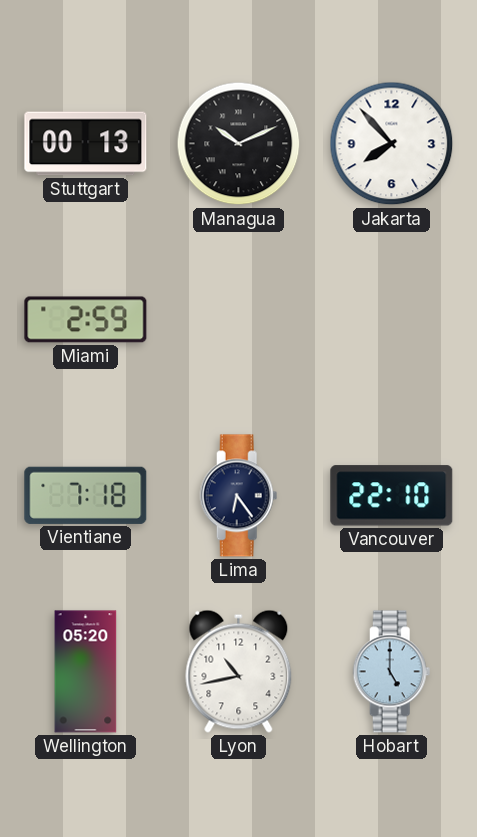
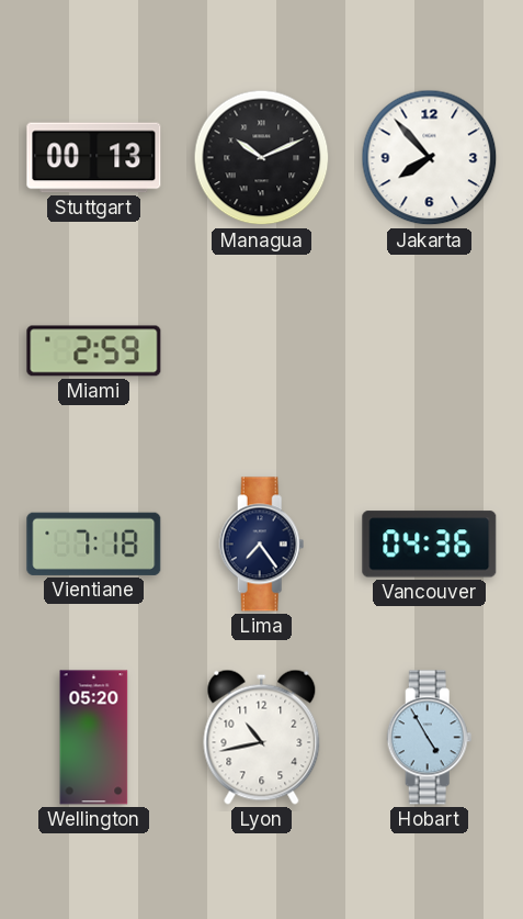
Lima: 6:24 -> 7:24 (262, 545)
Vancouver: 22:10 -> 04:36 (430, 545)
Hobart: 5:00 -> 4:55 (430, 738)
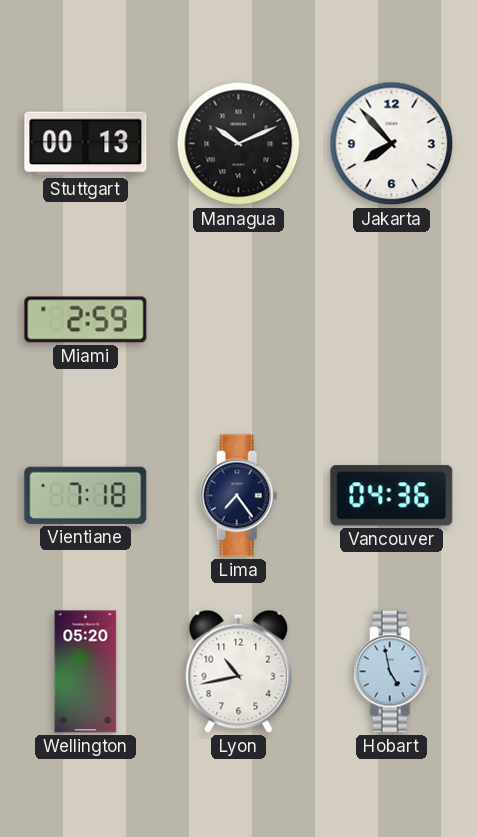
Hobart: 4:55 -> 4:58 (392, 672)
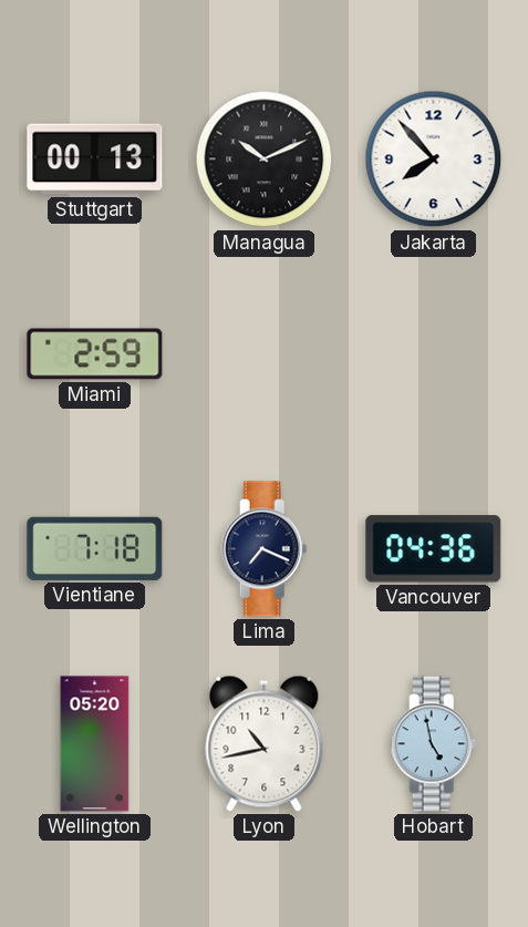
Lima: 7:24 -> 7:19 (265, 549)
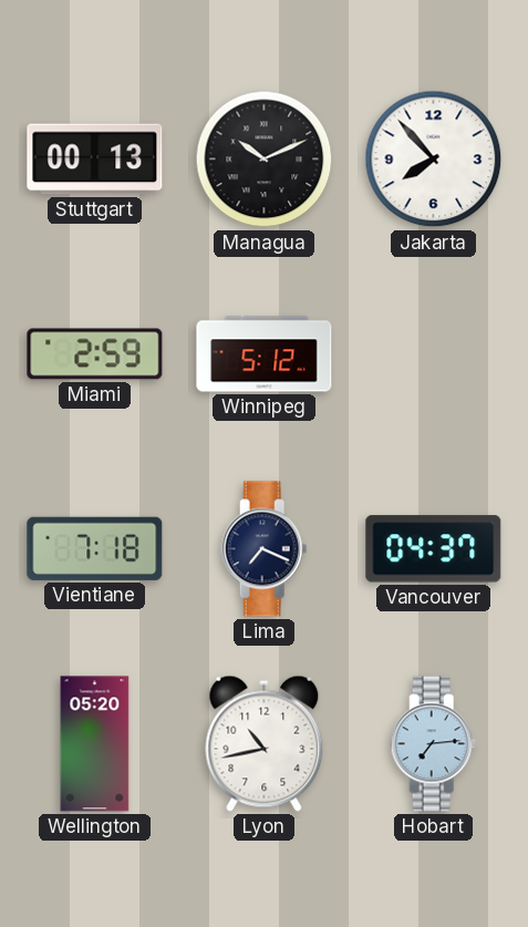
Winnipeg: none -> 5:12 (265, 354)
Vancouver: 04:36 -> 04:37 (434, 549)
Hobart: 4:58 -> 7:14 (434, 744)
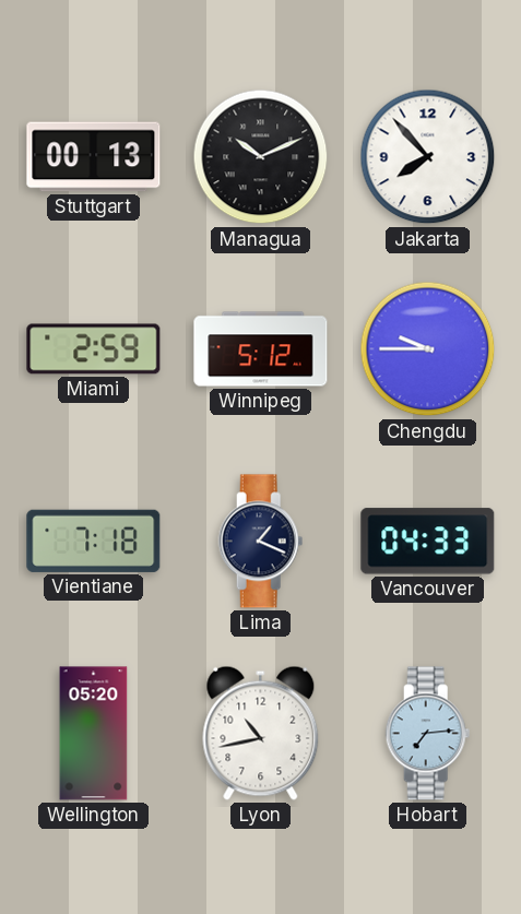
Chengdu: none -> 9:45 (428, 349)
Lima: 7:19 -> 1:19 (261, 542)
Vancouver: 04:37 -> 04:33 (428, 542)
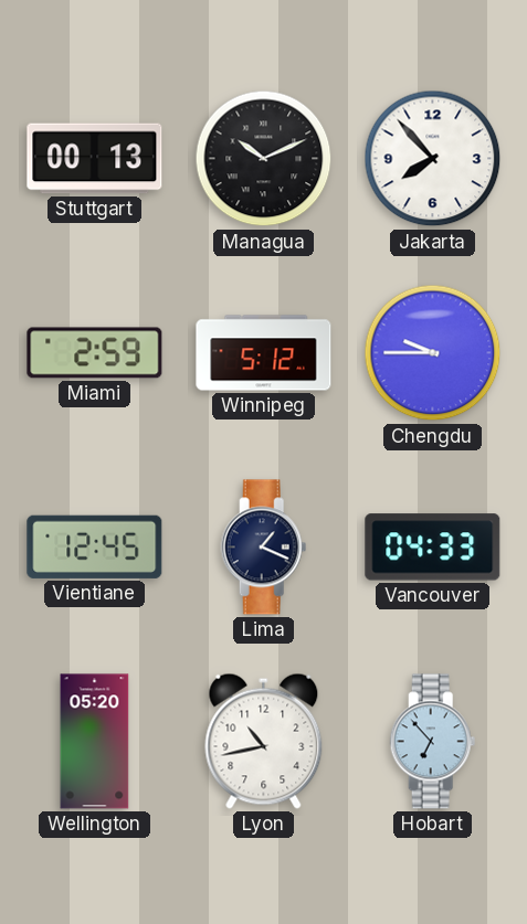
Vientiane: 7:18 -> 12:45 (95, 546)
Hobart: 7:14 -> 6:53 (433, 742)
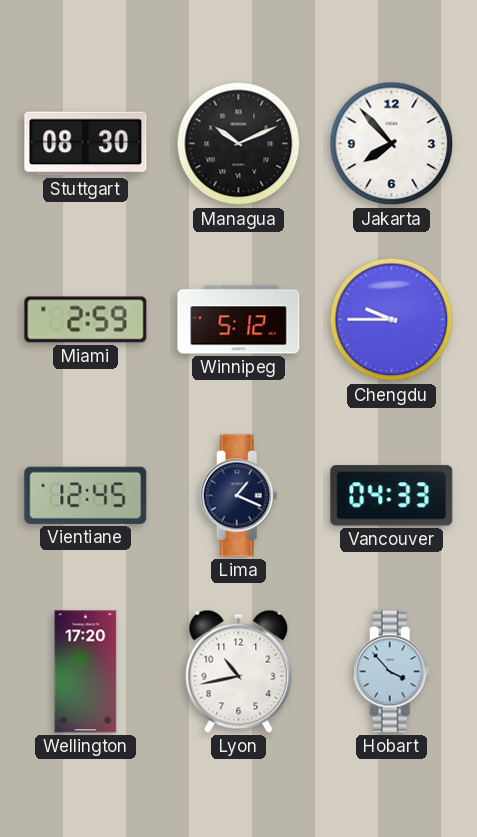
Stuttgart: 00:13 -> 08:30 (86, 144)
Wellington: 05:20 -> 17:20 (86, 672)
Hobart: 6:53 -> 3:53 (392, 672)
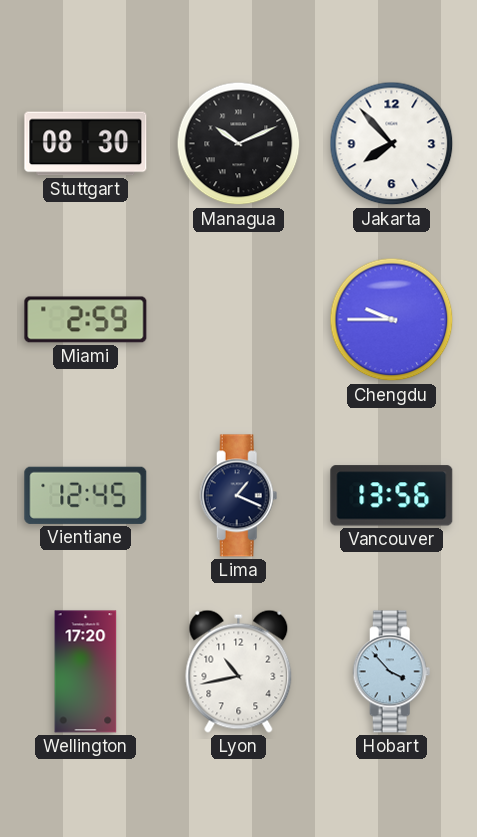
Winnipeg: 5:12 -> none (239, 320)
Vancouver: 04:33 -> 13:56 (392, 496)
